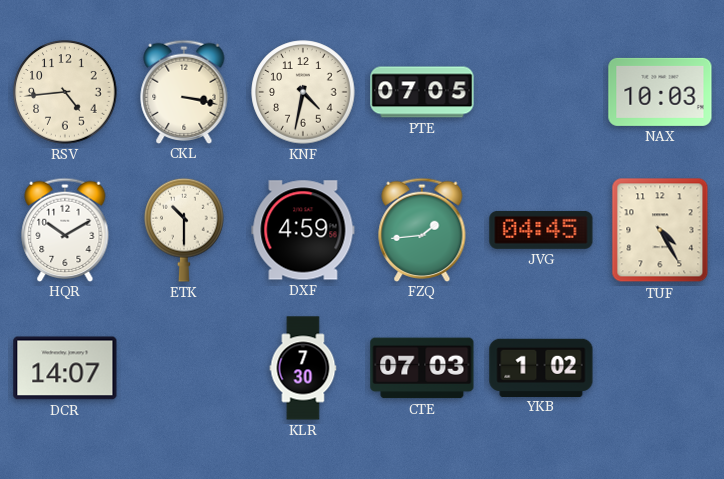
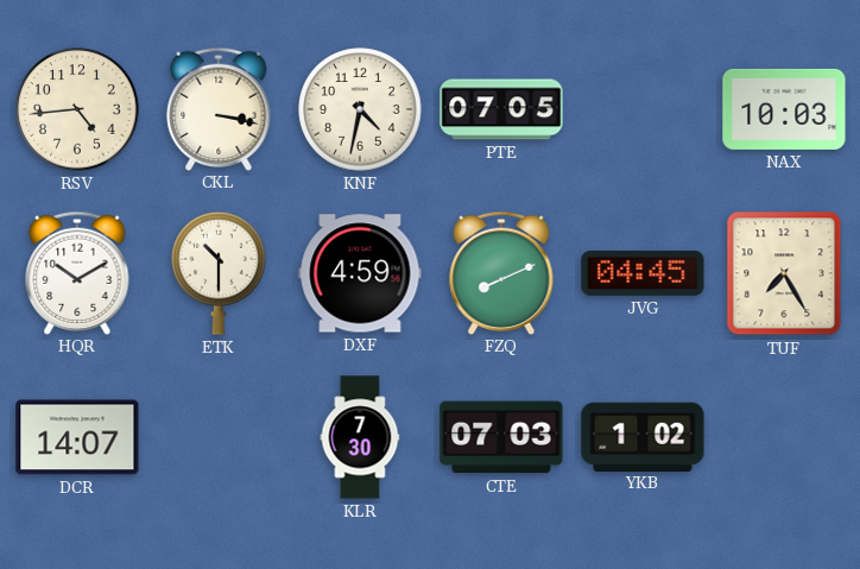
FZQ: 1:44 -> 8:11 (501, 272)
TUF: 4:25 -> 7:25 (784, 273)
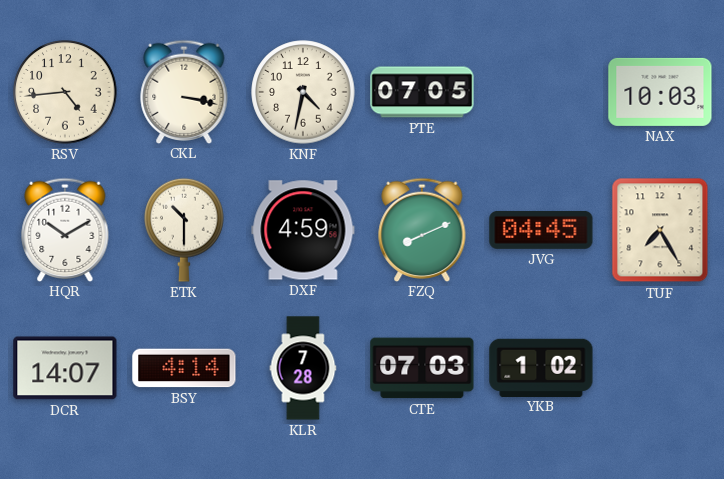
BSY: none -> 4:14 (184, 368)
KLR: 7:30 -> 7:28 (303, 368)
